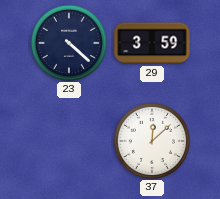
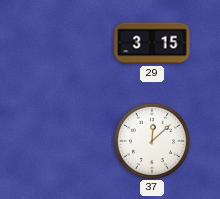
23: 4:22 -> none (68, 42)
29: 3:59 -> 3:15 (152, 43)
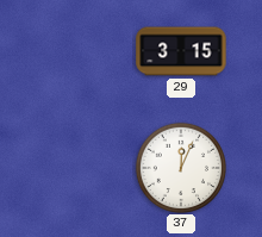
37: 12:08 -> 12:04 (180, 167)
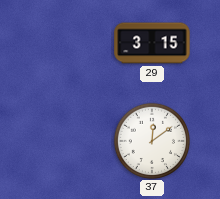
37: 12:04 -> 12:09 (151, 140)
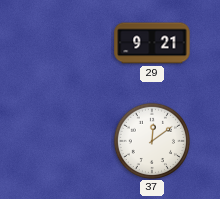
29: 3:15 -> 9:21 (152, 43)
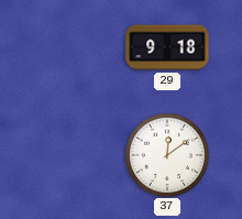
29: 9:21 -> 9:18 (167, 47)
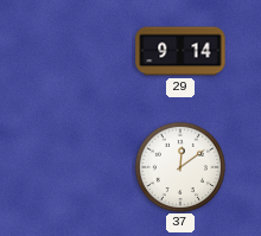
29: 9:18 -> 9:14 (180, 51)
